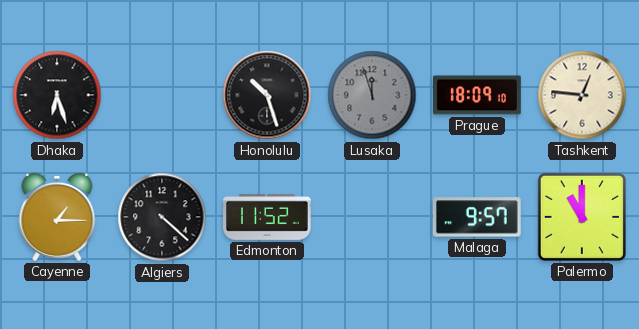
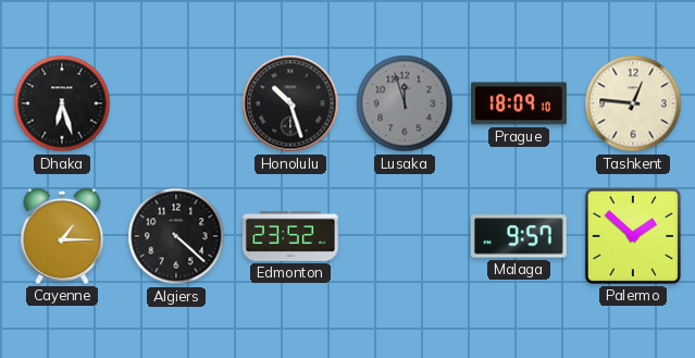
Edmonton: 11:52 -> 23:52 (291, 237)
Palermo: 11:00 -> 1:52 (633, 236)
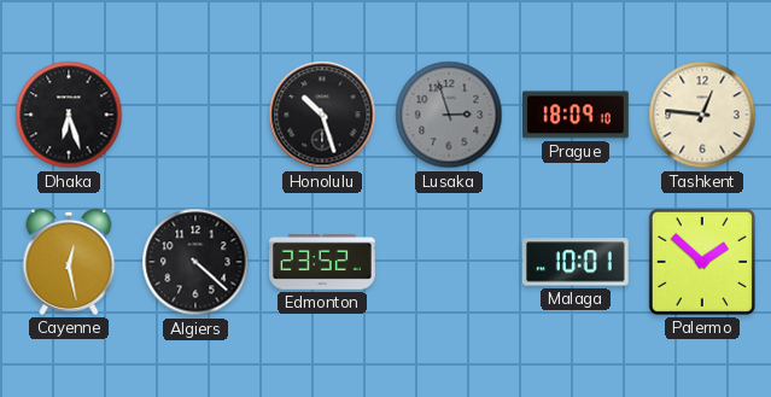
Lusaka: 11:57 -> 2:57 (449, 115)
Cayenne: 1:15 -> 12:28 (69, 262)
Malaga: 9:57 -> 10:01 (576, 262)
